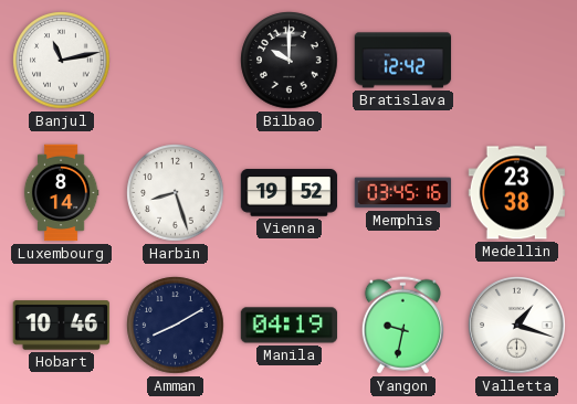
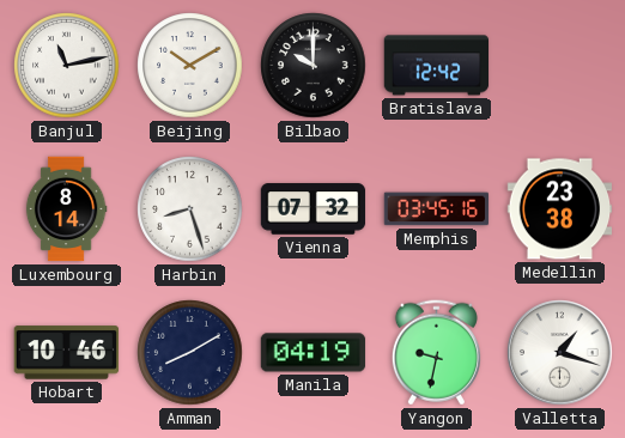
Beijing: none -> 10:10 (190, 66)
Vienna: 19:52 -> 07:32 (314, 209)
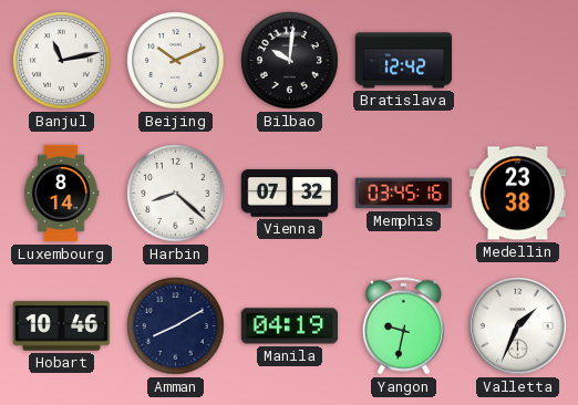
Beijing: 10:10 -> 10:11 (176, 61)
Bilbao: 10:00 -> 10:01 (290, 61)
Harbin: 8:27 -> 8:22 (176, 194)
Valletta: 1:18 -> 1:34 (518, 326)
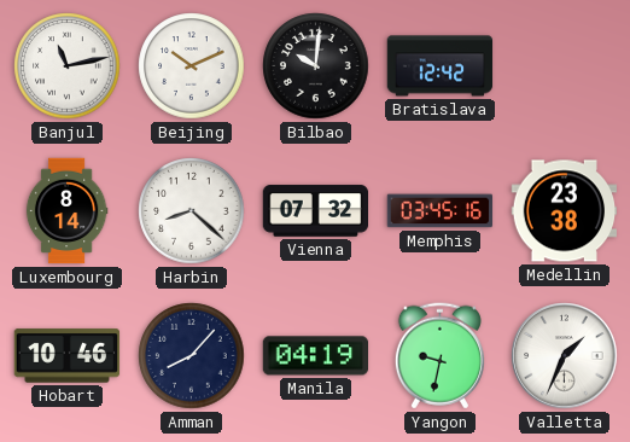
Amman: 8:10 -> 8:07 (192, 356)
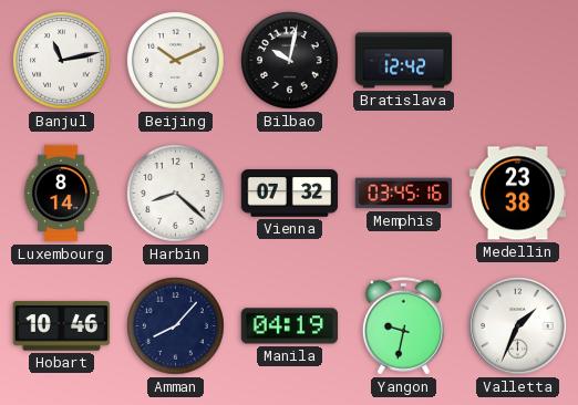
Bilbao: 10:01 -> 10:02 (290, 61)
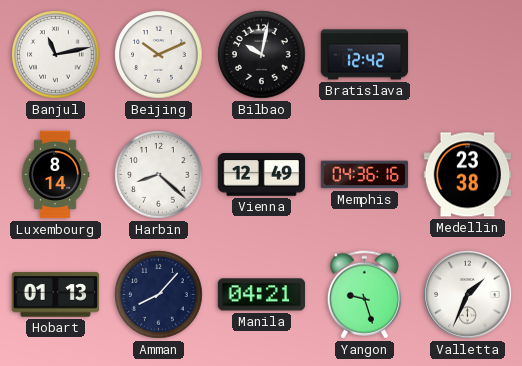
Vienna: 07:32 -> 12:49 (262, 175)
Memphis: 03:45 -> 04:36 (365, 175)
Hobart: 10:46 -> 01:13 (56, 295)
Manila: 04:19 -> 04:21 (262, 295)
Yangon: 9:32 -> 9:27 (364, 295)
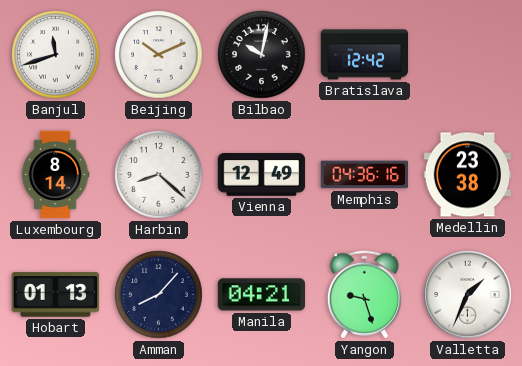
Banjul: 11:13 -> 11:42 (56, 55)
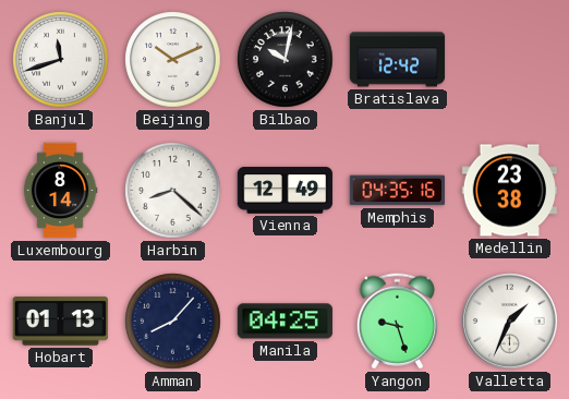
Memphis: 04:36 -> 04:35 (398, 191)
Manila: 04:21 -> 04:25 (286, 322)
